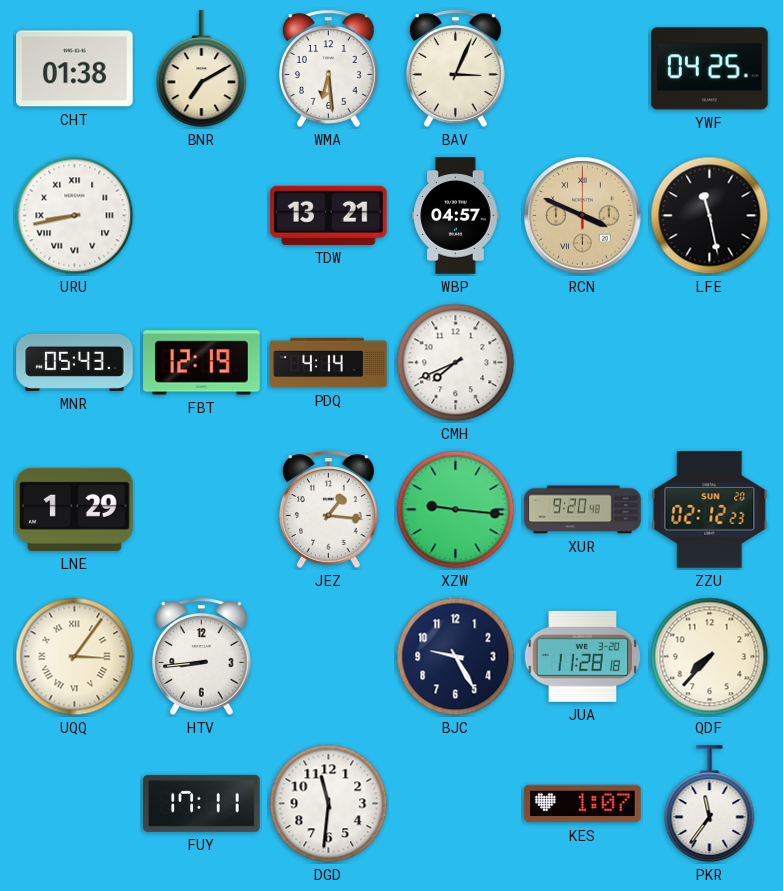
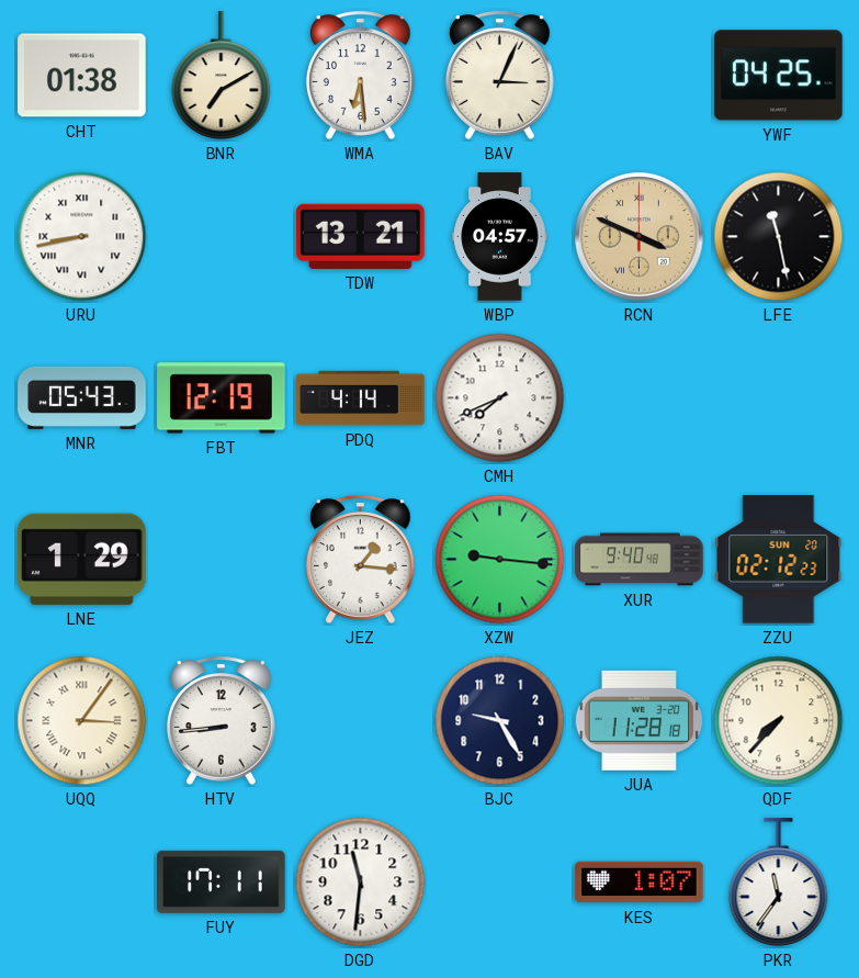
XUR: 9:20 -> 9:40 (640, 560)
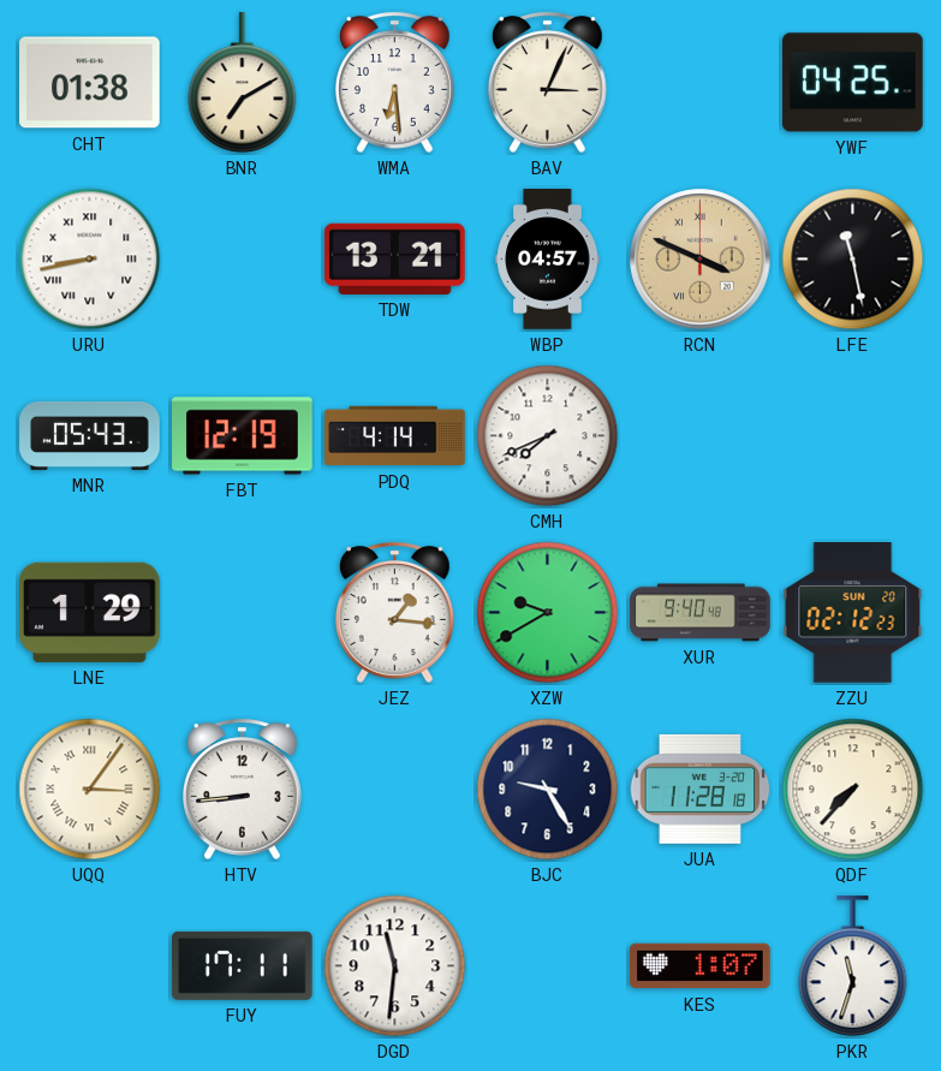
XZW: 9:16 -> 9:40 (548, 613)
PKR: 11:36 -> 11:33 (853, 966)
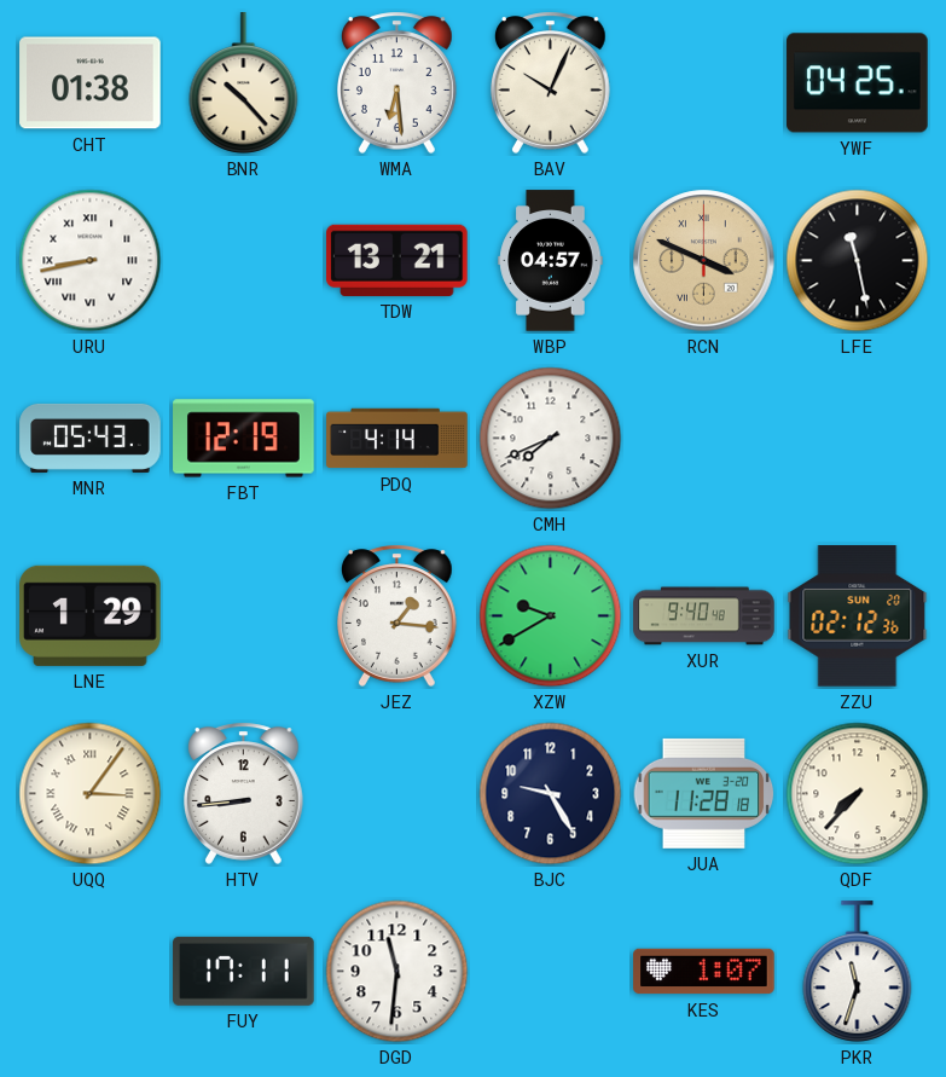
BNR: 7:10 -> 10:23 (244, 83)
BAV: 3:04 -> 10:04 (551, 82)
ZZU: 02:12:23 -> 02:12:36 (858, 616)
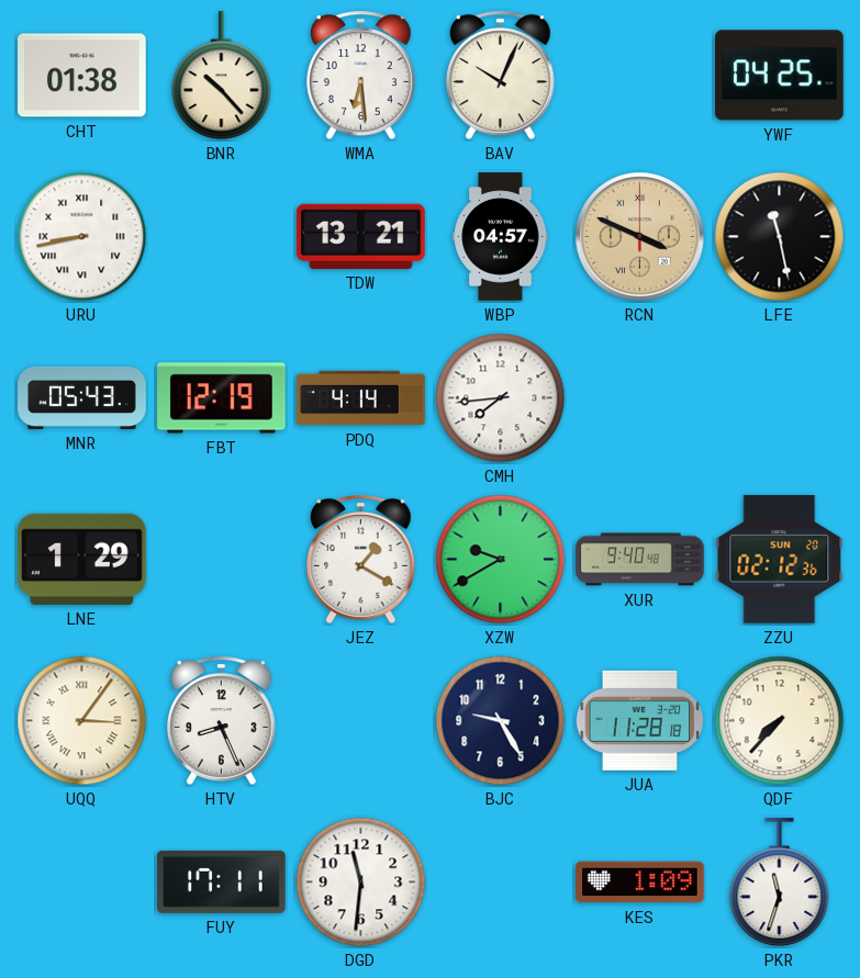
CMH: 7:41 -> 7:44 (501, 398)
JEZ: 1:16 -> 1:20 (361, 559)
HTV: 8:44 -> 8:26 (222, 720)
KES: 1:07 -> 1:09 (640, 883)
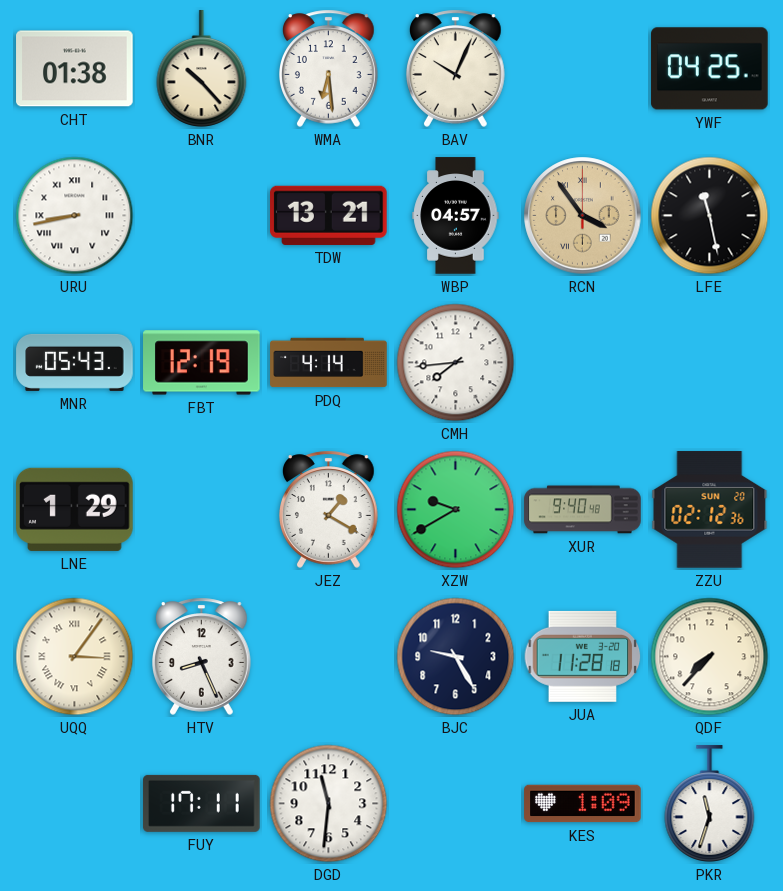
RCN: 3:49 -> 3:54 (583, 216)
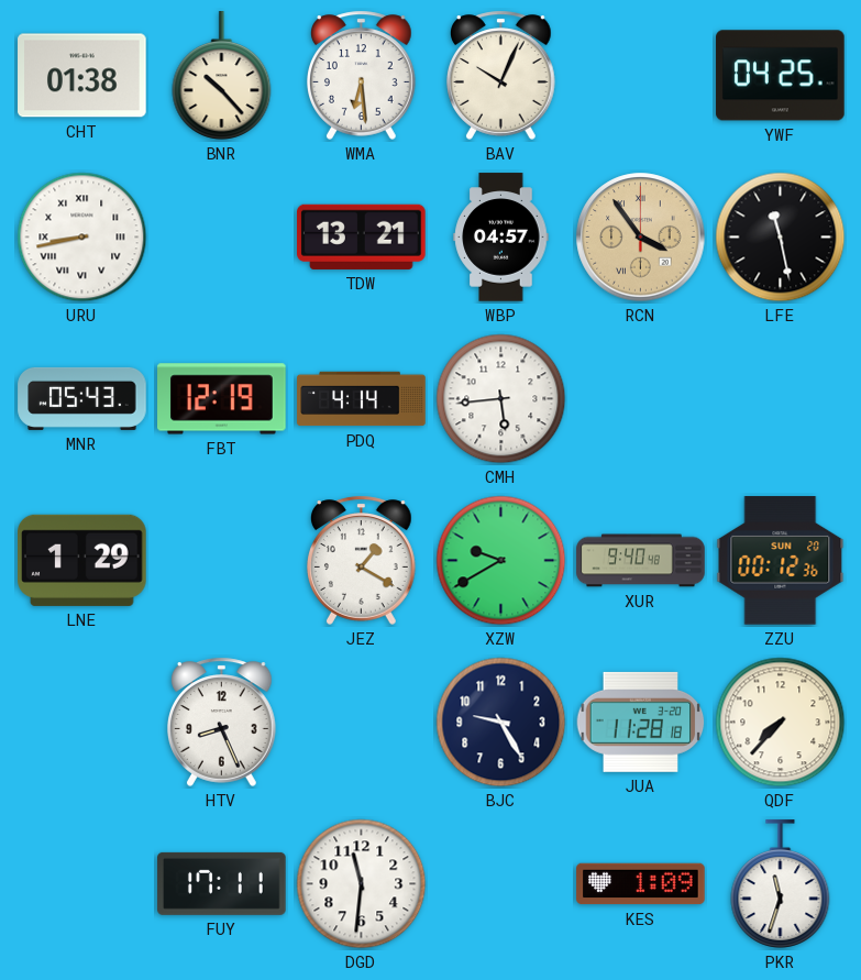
CMH: 7:44 -> 5:44 (501, 399)
ZZU: 02:12 -> 00:12 (781, 561)
UQQ: 3:06 -> none (75, 657)
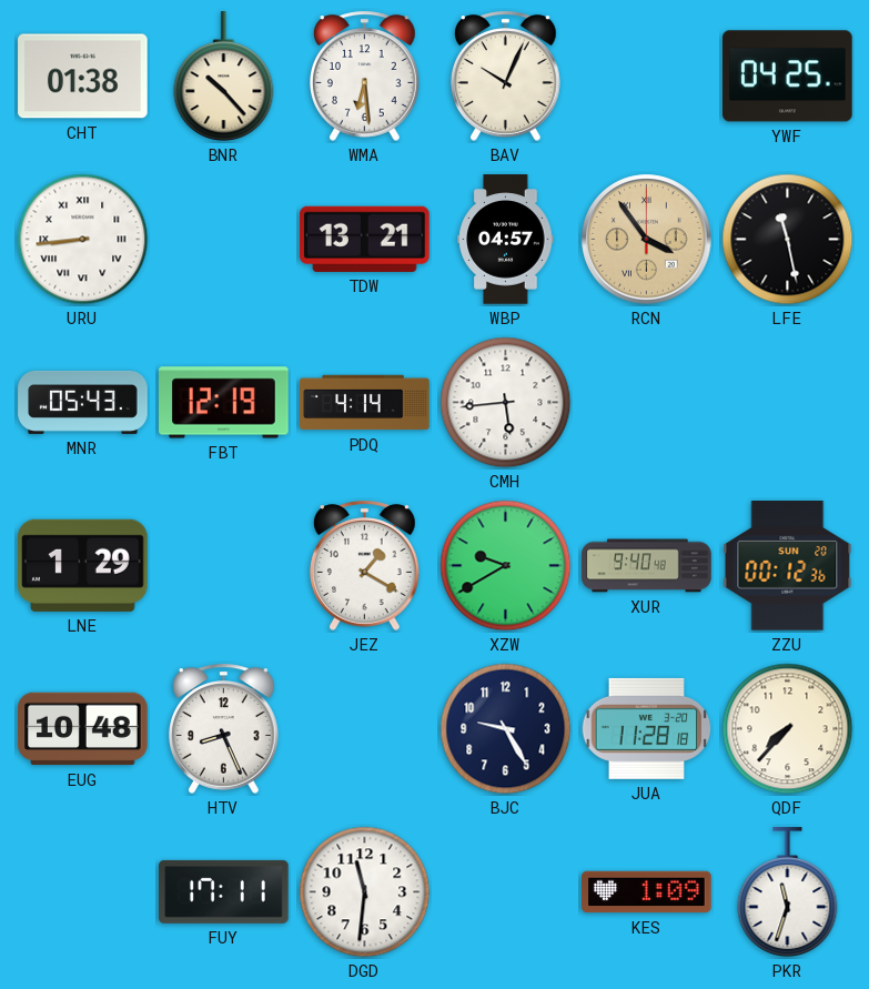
URU: 8:43 -> 8:44 (83, 240)
EUG: none -> 10:48 (83, 729)
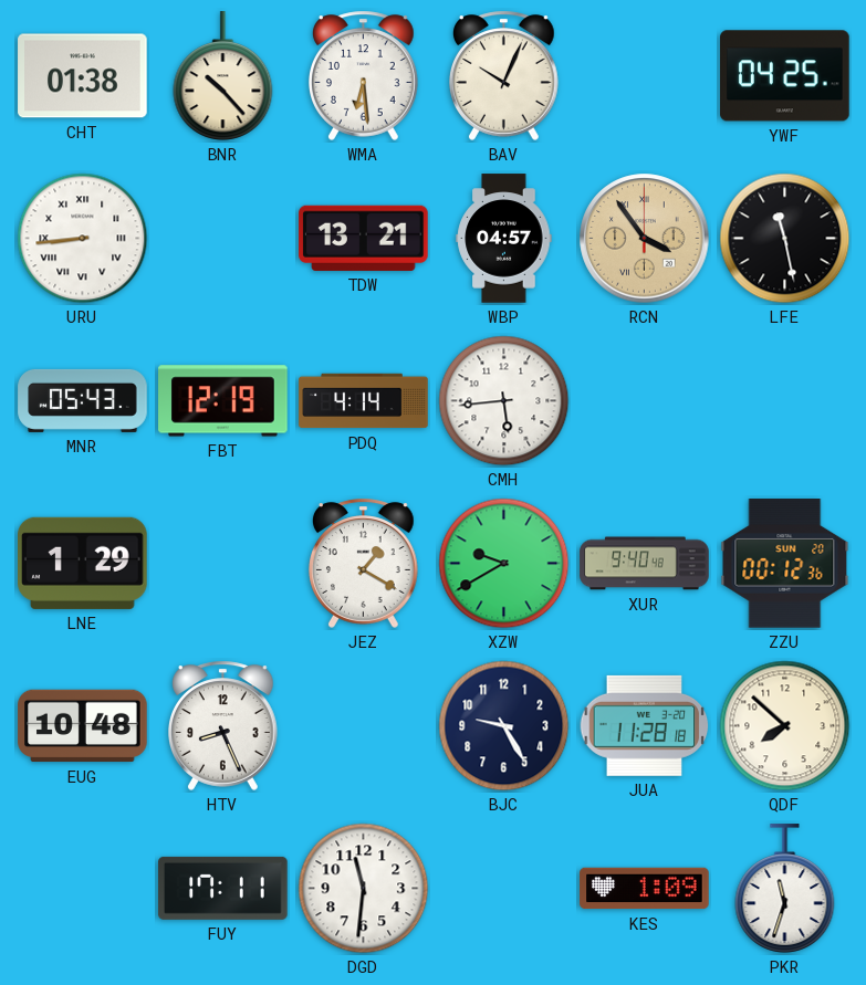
QDF: 7:37 -> 7:52 (785, 726)
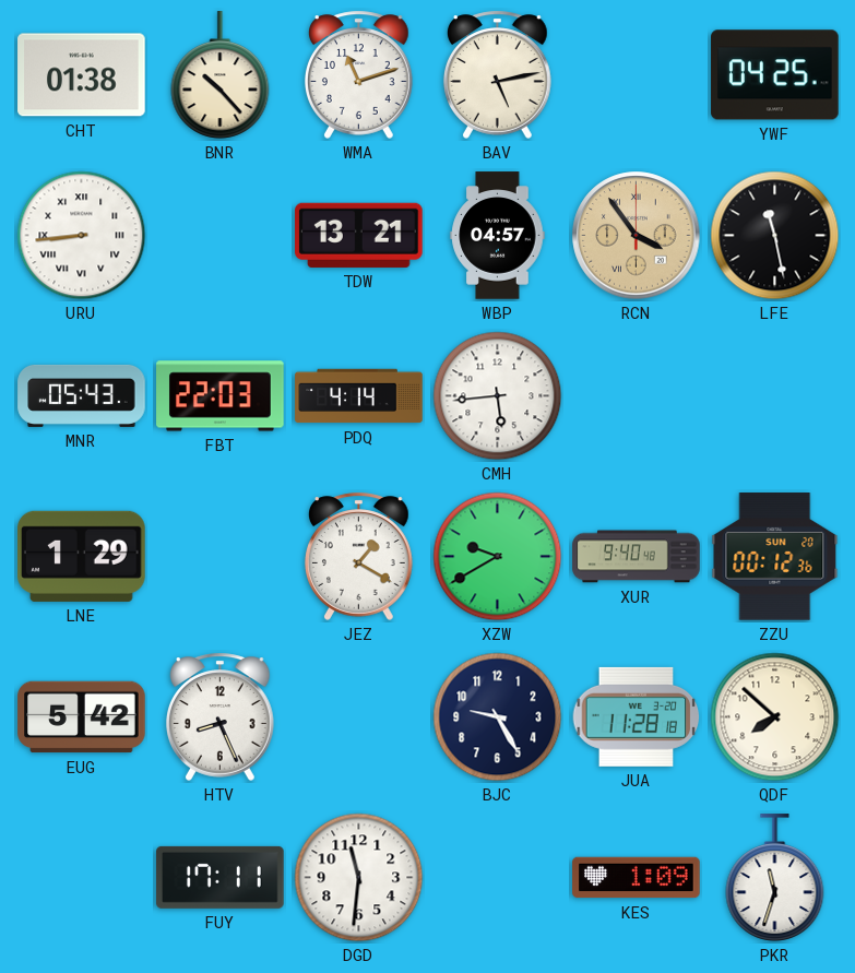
WMA: 6:29 -> 11:12 (359, 74)
BAV: 10:04 -> 5:13 (498, 74)
FBT: 12:19 -> 22:03 (221, 396)
EUG: 10:48 -> 5:42 (82, 717)
